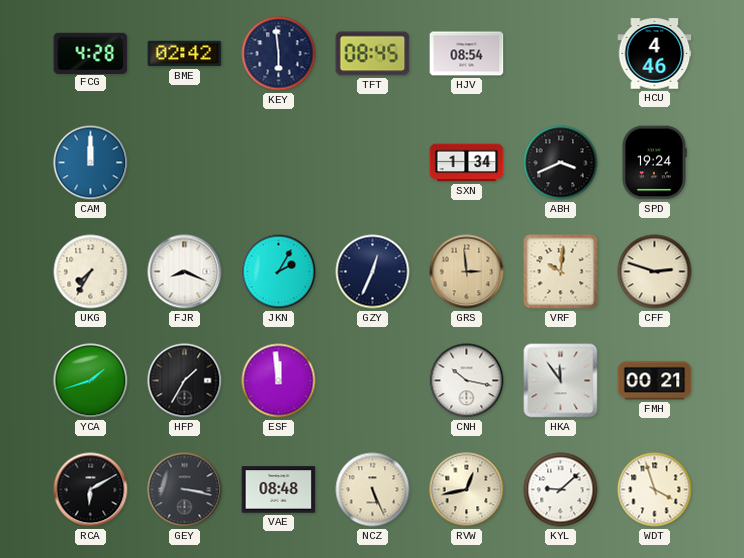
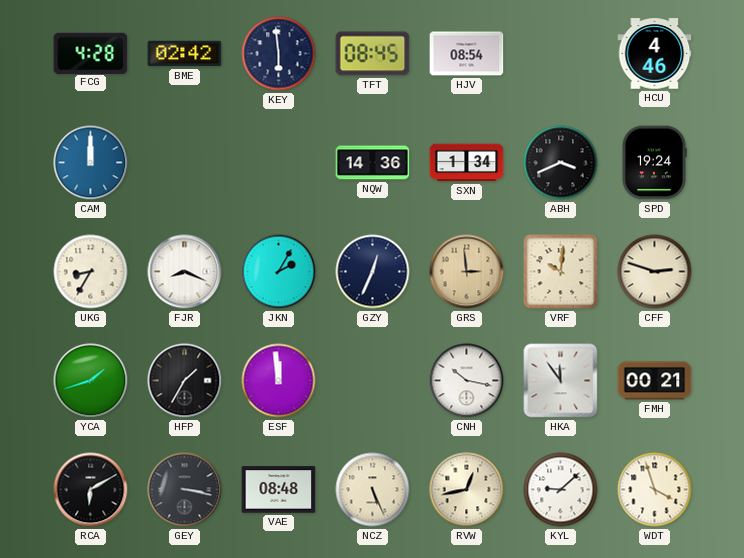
NQW: none -> 14:36 (373, 163)
UKG: 7:35 -> 8:35 (91, 272)
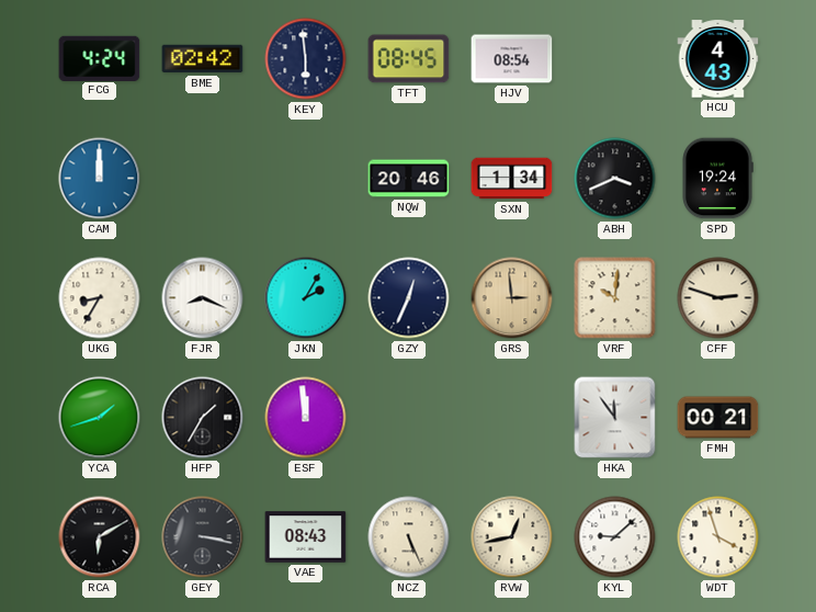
FCG: 4:28 -> 4:24 (100, 58)
HCU: 4:46 -> 4:43 (718, 59)
NQW: 14:36 -> 20:46 (409, 179)
CNH: 10:17 -> none (467, 381)
VAE: 08:48 -> 08:43 (306, 537)
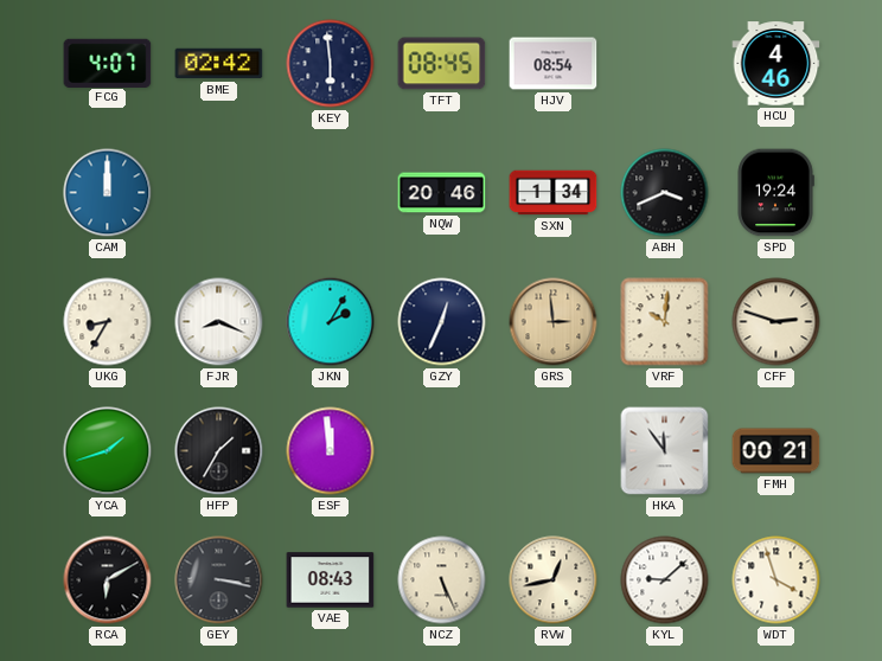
FCG: 4:24 -> 4:07 (108, 63)
HCU: 4:43 -> 4:46 (776, 64)
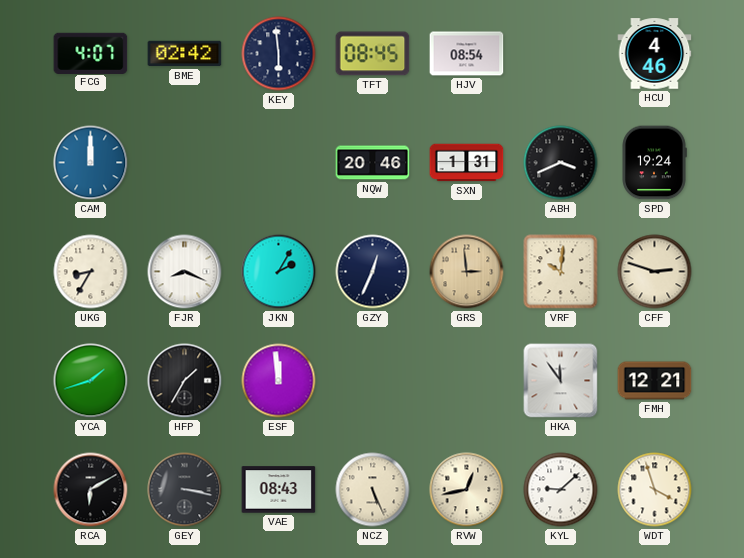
SXN: 1:34 -> 1:31 (467, 163)
FMH: 00:21 -> 12:21 (655, 381)
